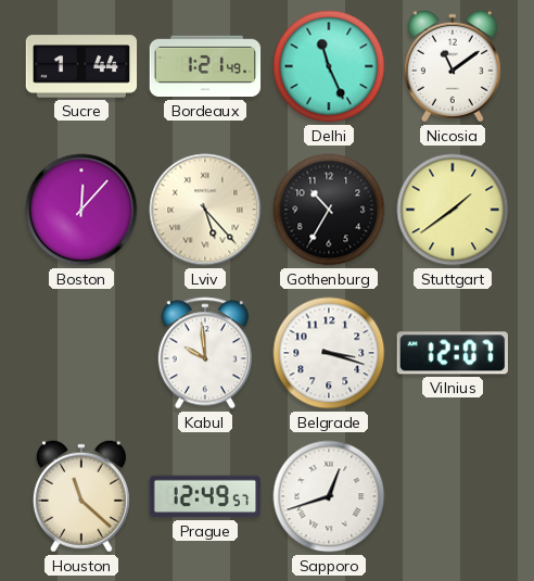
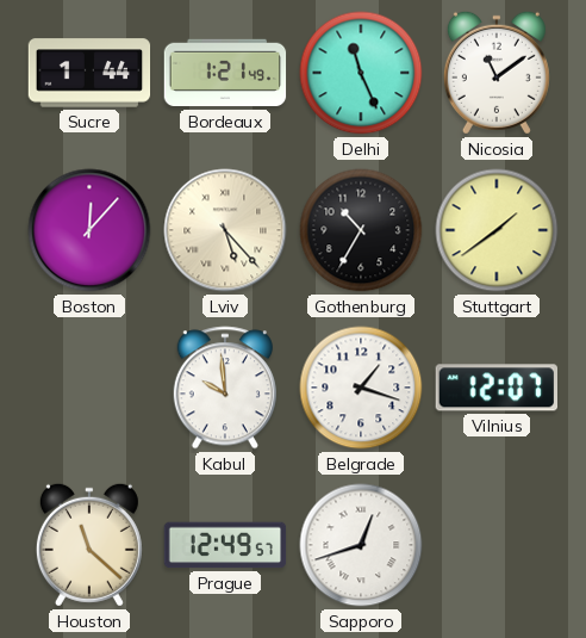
Belgrade: 3:18 -> 1:18 (361, 388)
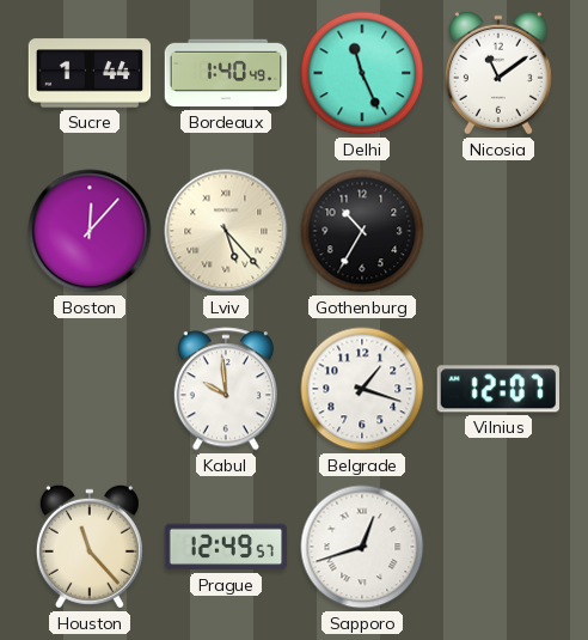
Bordeaux: 1:21 -> 1:40 (226, 73)
Stuttgart: 1:39 -> none (497, 230)
Houston: 11:22 -> 11:23 (90, 547)
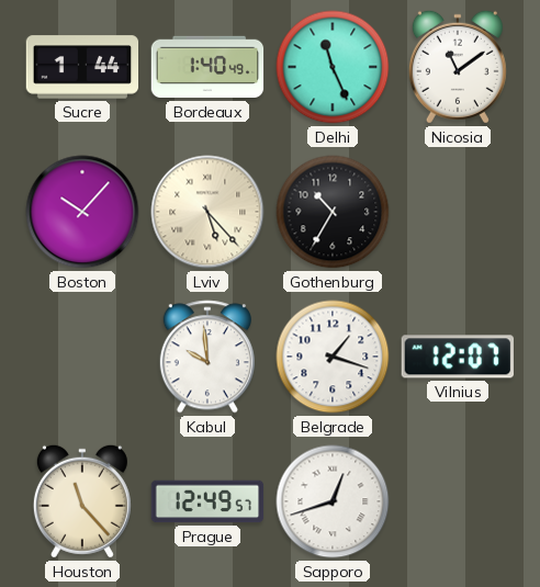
Boston: 12:07 -> 10:07 (82, 212)
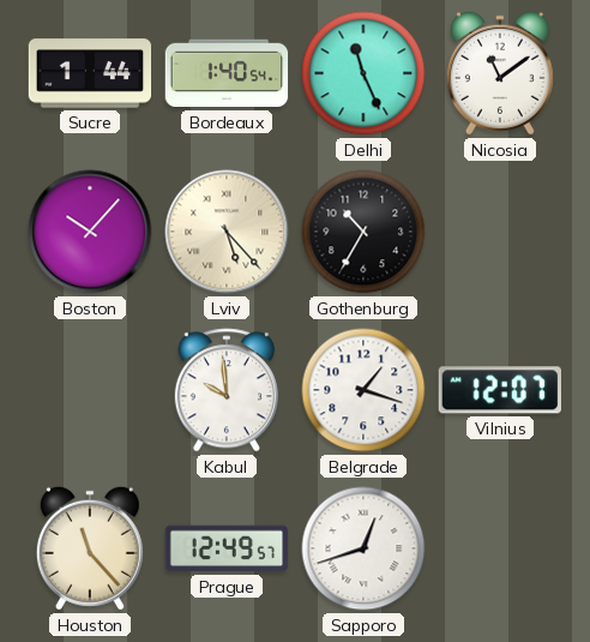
Bordeaux: 1:40:49 -> 1:40:54 (227, 73)
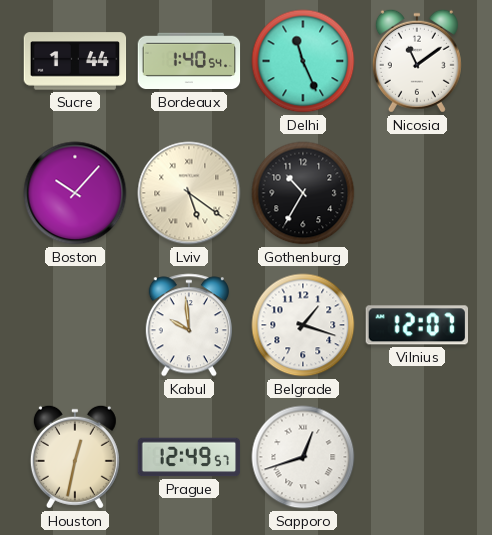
Lviv: 5:23 -> 5:21 (189, 193)
Houston: 11:23 -> 12:32 (75, 457)
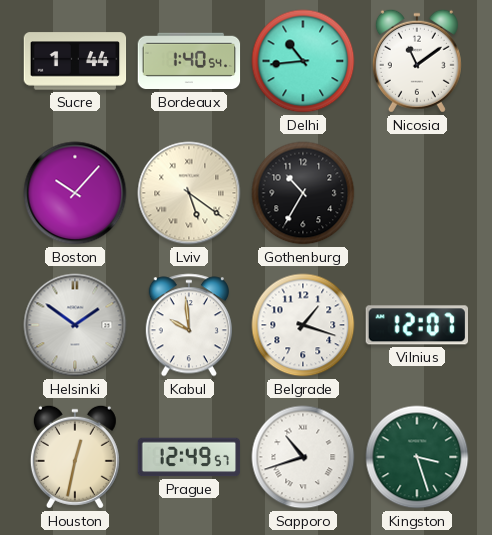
Delhi: 11:26 -> 10:44 (303, 61)
Helsinki: none -> 1:51 (75, 325)
Sapporo: 12:42 -> 10:42 (303, 457)
Kingston: none -> 3:27 (417, 457)
